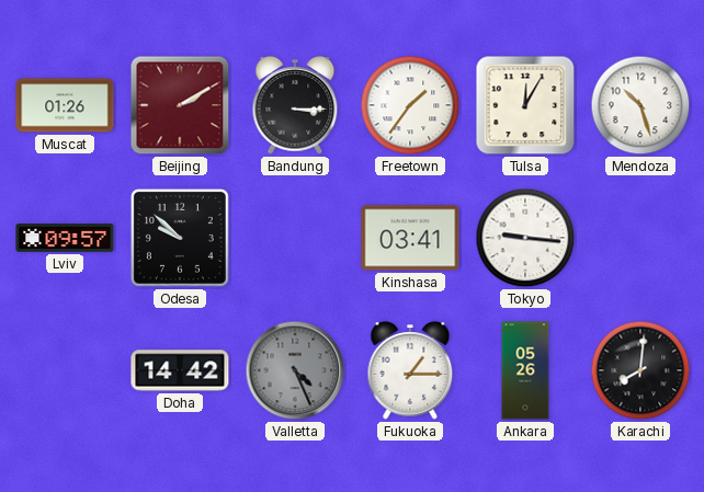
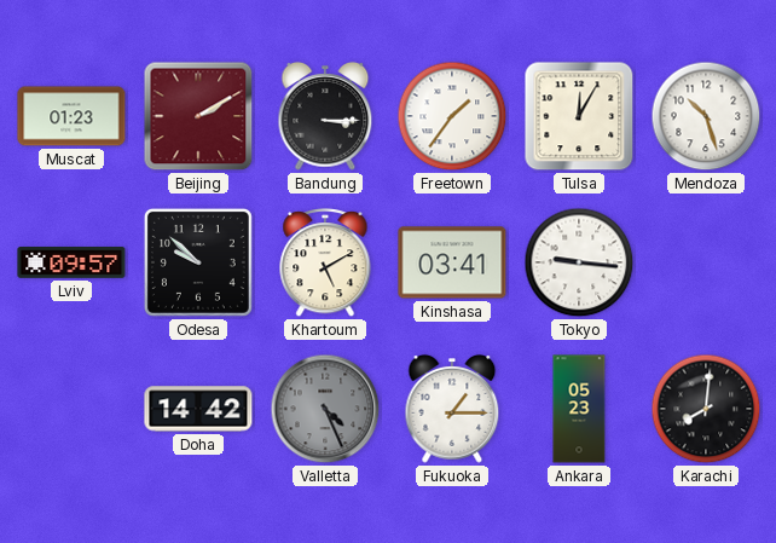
Muscat: 01:26 -> 01:23 (71, 116)
Khartoum: none -> 5:10 (325, 264)
Ankara: 05:26 -> 05:23 (579, 409)
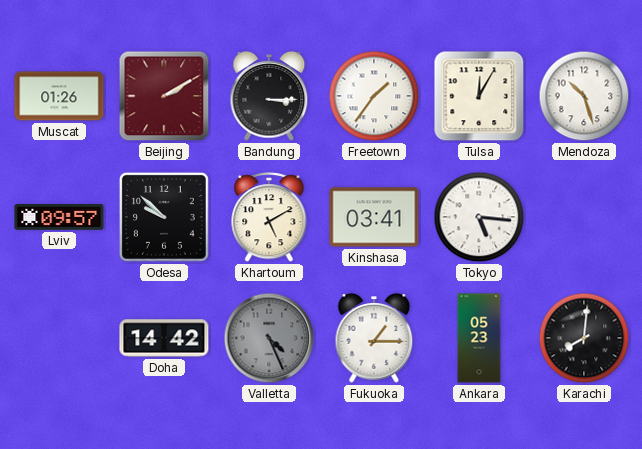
Muscat: 01:23 -> 01:26 (59, 96)
Tokyo: 9:16 -> 5:16 (479, 217)
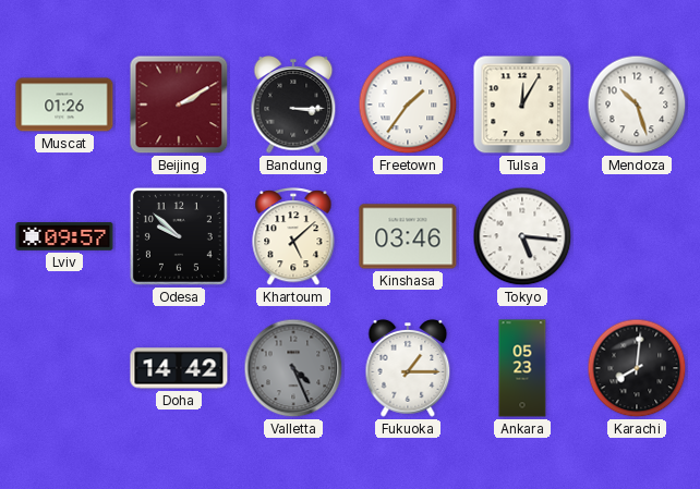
Khartoum: 5:10 -> 5:08 (293, 237)
Kinshasa: 03:41 -> 03:46 (408, 236)
